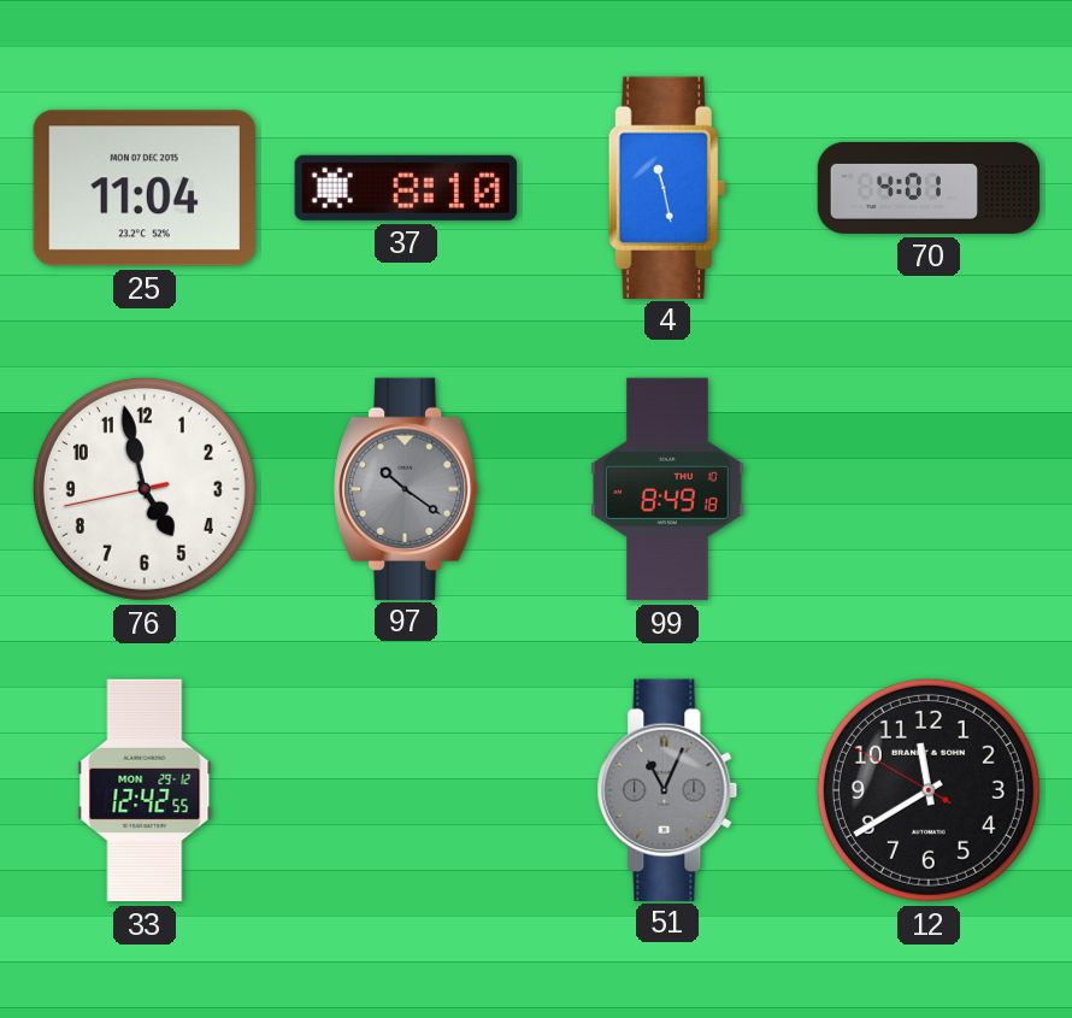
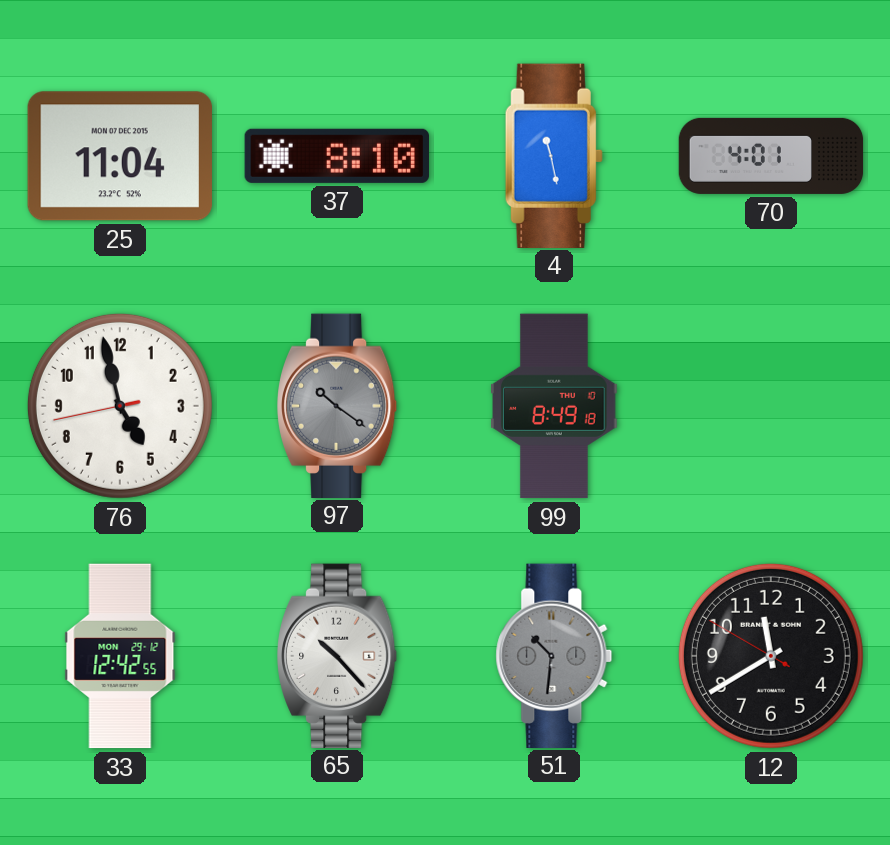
65: none -> 10:23 (337, 655)
51: 11:04 -> 10:31 (554, 655)
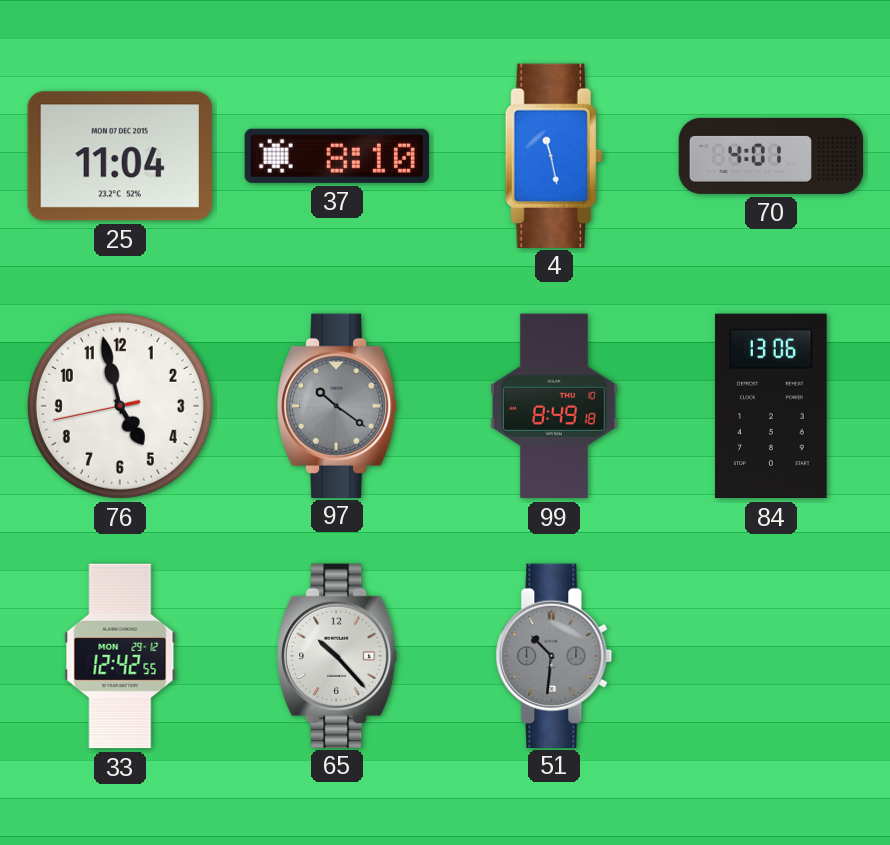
84: none -> 13:06 (771, 406)
12: 11:39 -> none (771, 656)
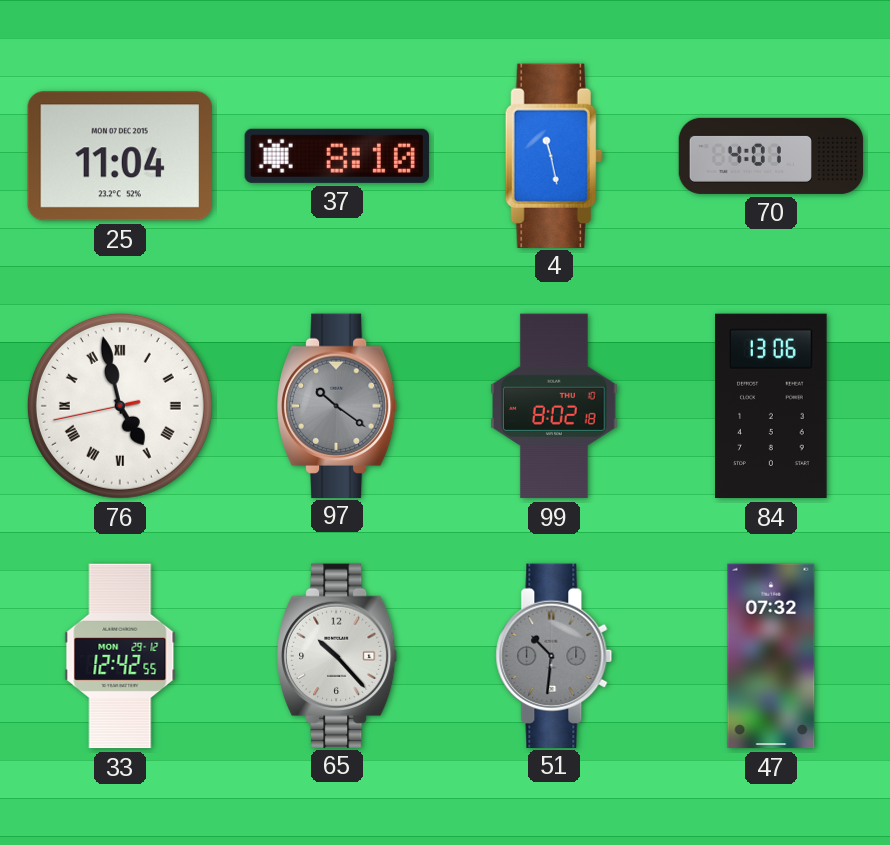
76 numerals: Arabic -> Roman (120, 406)
99: 8:49 -> 8:02 (554, 406)
47: none -> 07:32 (771, 656)
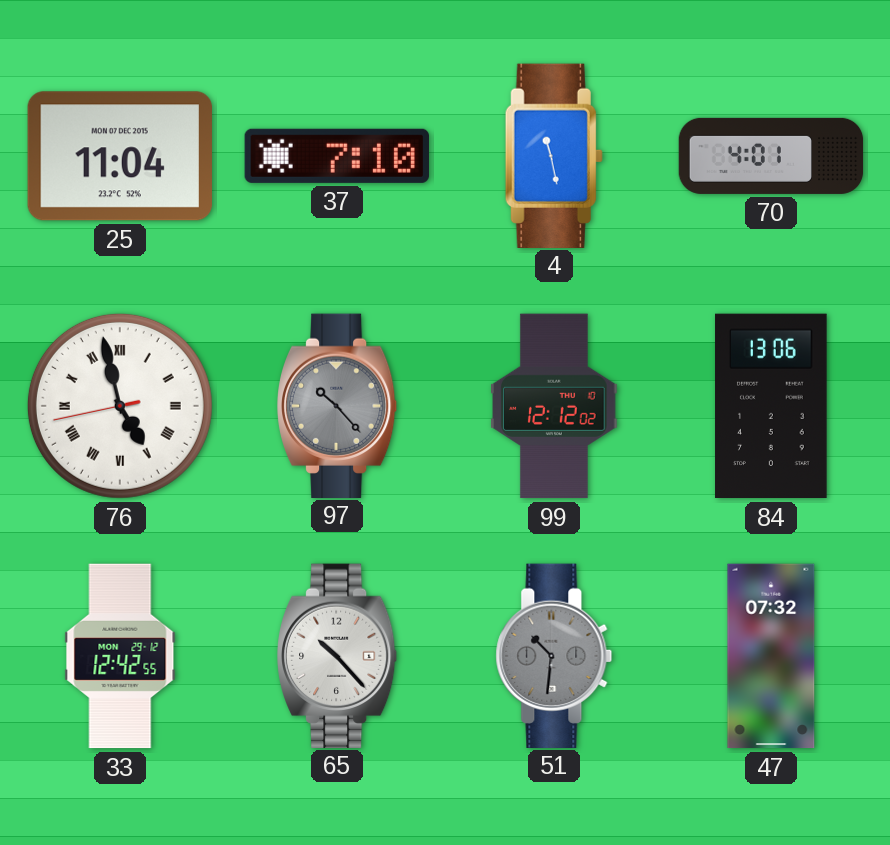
37: 8:10 -> 7:10 (337, 156)
97: 10:21 -> 10:23 (337, 405)
99: 8:02 -> 12:12 (554, 406)
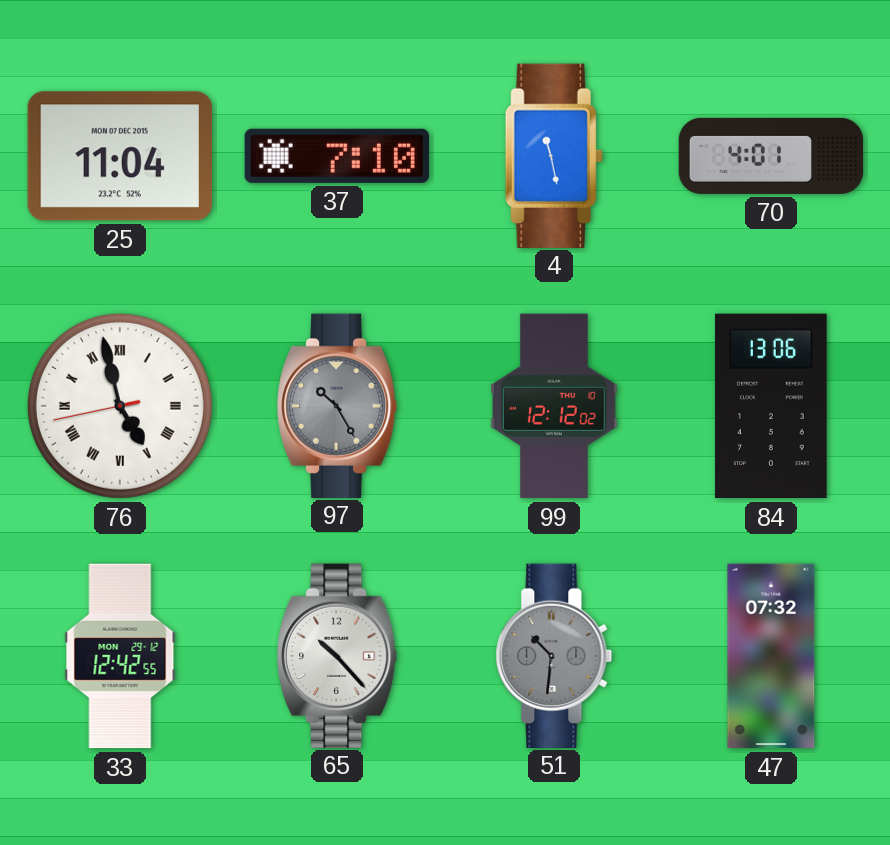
97: 10:23 -> 10:25 (337, 405)
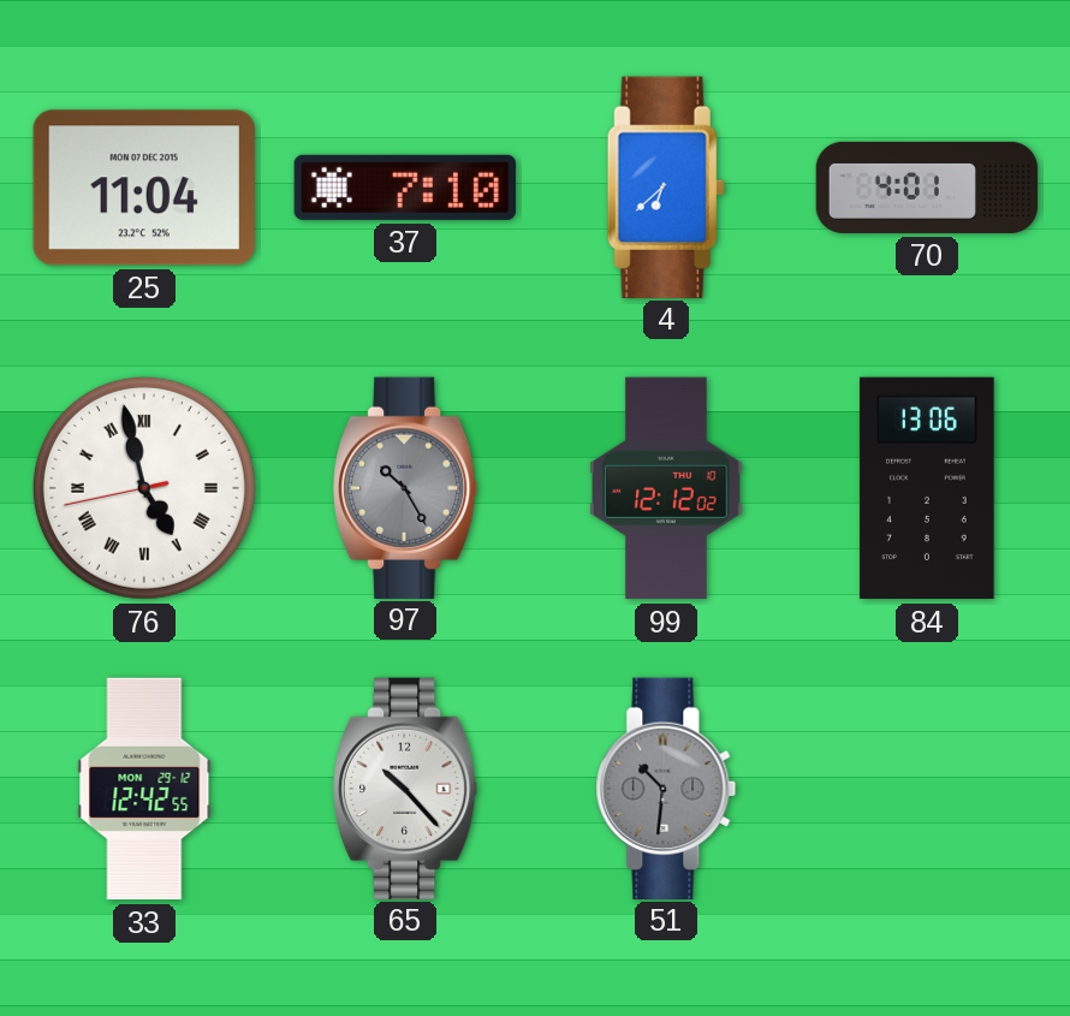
4: 11:28 -> 6:38 (666, 186)
47: 07:32 -> none (771, 656)
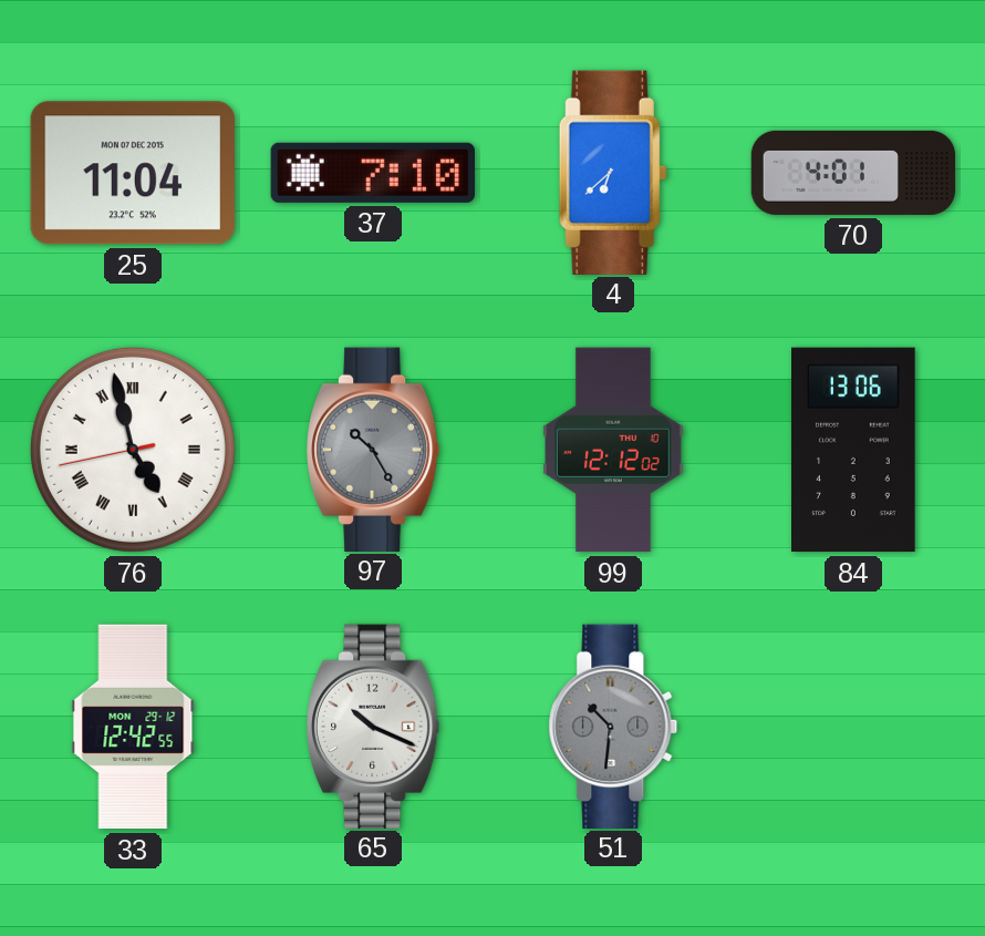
65: 10:23 -> 10:19 (373, 726)
